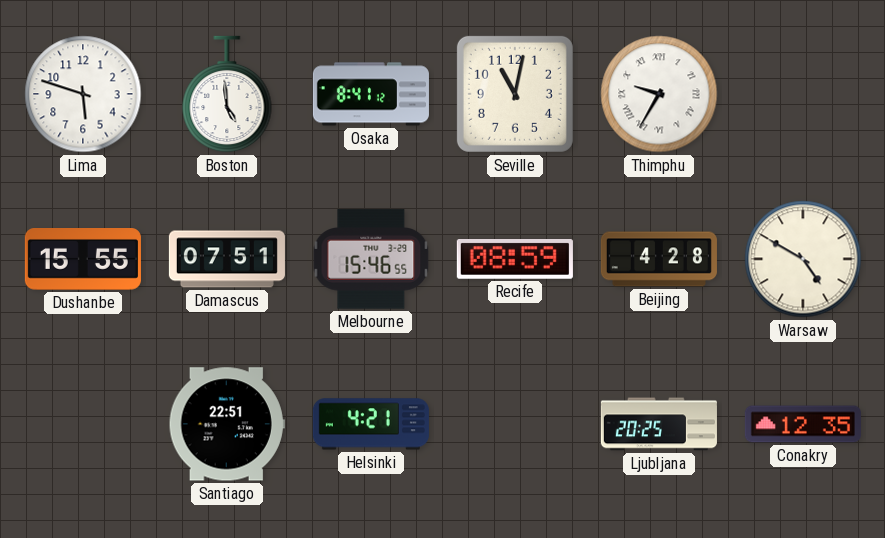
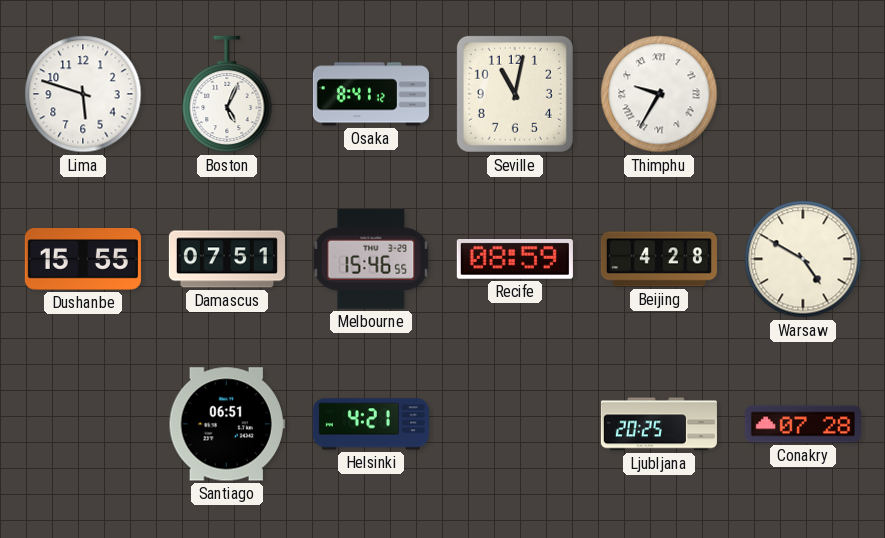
Boston: 4:59 -> 5:04 (227, 94)
Santiago: 22:51 -> 06:51 (227, 424)
Conakry: 12:35 -> 07:28 (803, 424)
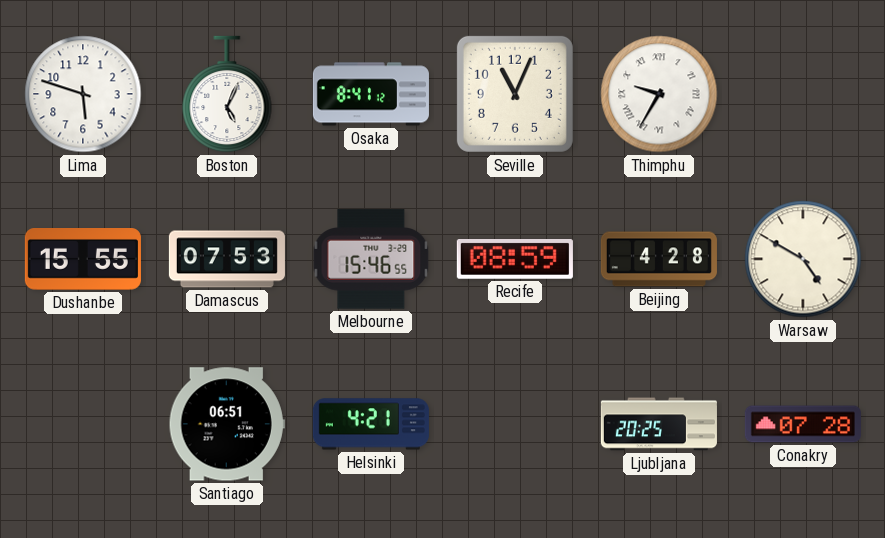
Seville: 11:02 -> 11:04 (515, 94)
Damascus: 07:51 -> 07:53 (227, 259)
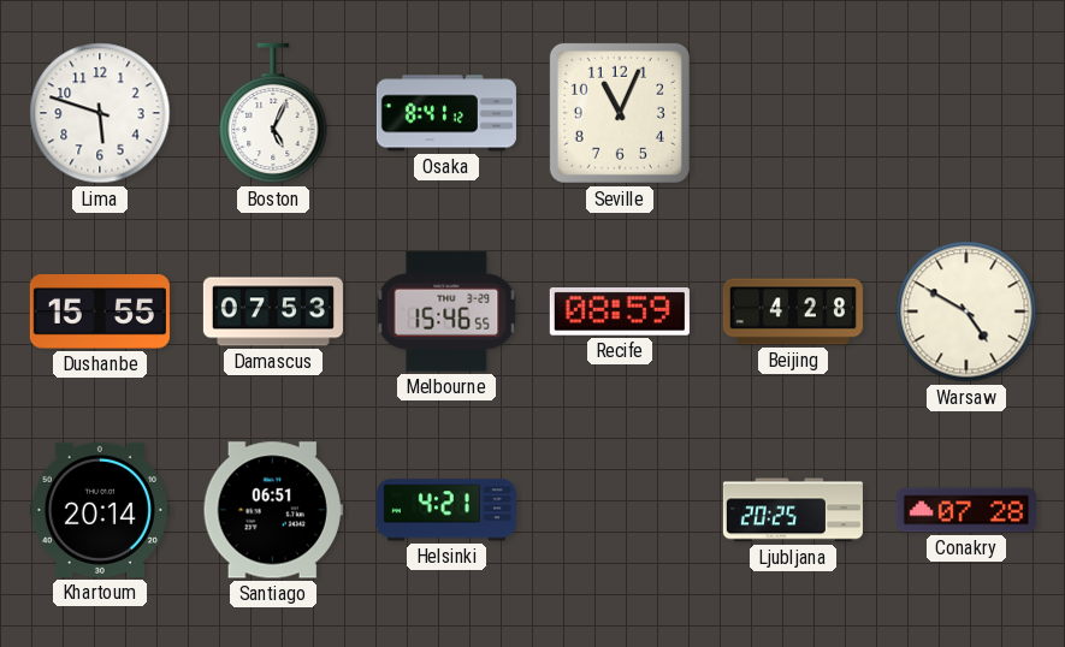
Thimphu: 9:35 -> none (659, 94)
Khartoum: none -> 20:14 (100, 510)
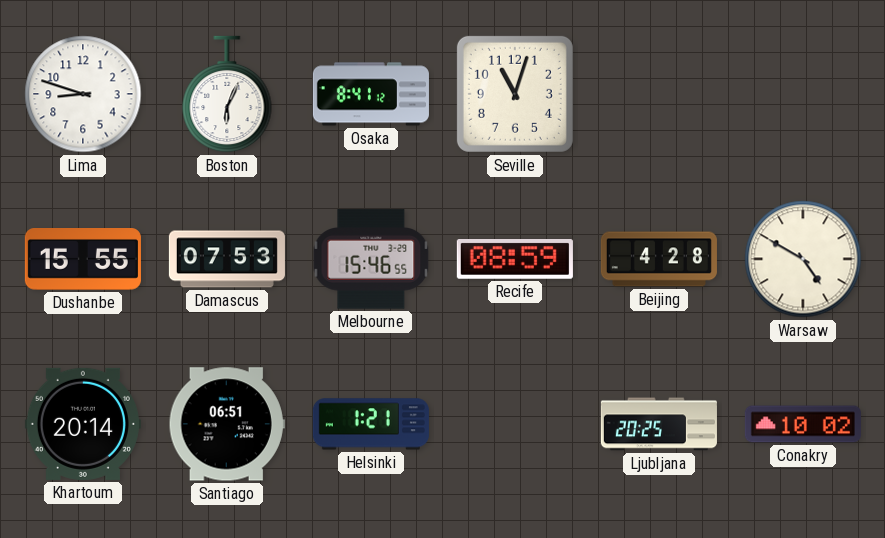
Lima: 5:48 -> 8:48 (83, 94)
Boston: 5:04 -> 6:04 (227, 94)
Seville: 11:04 -> 11:03 (515, 94)
Helsinki: 4:21 -> 1:21 (371, 424)
Conakry: 07:28 -> 10:02 (803, 424)
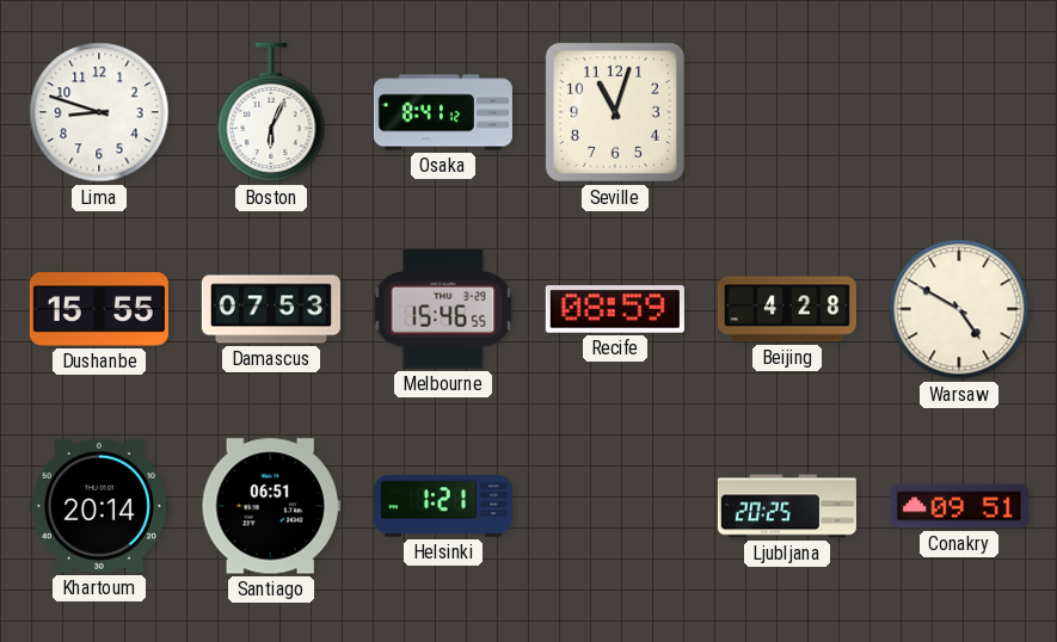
Conakry: 10:02 -> 09:51 (959, 506)
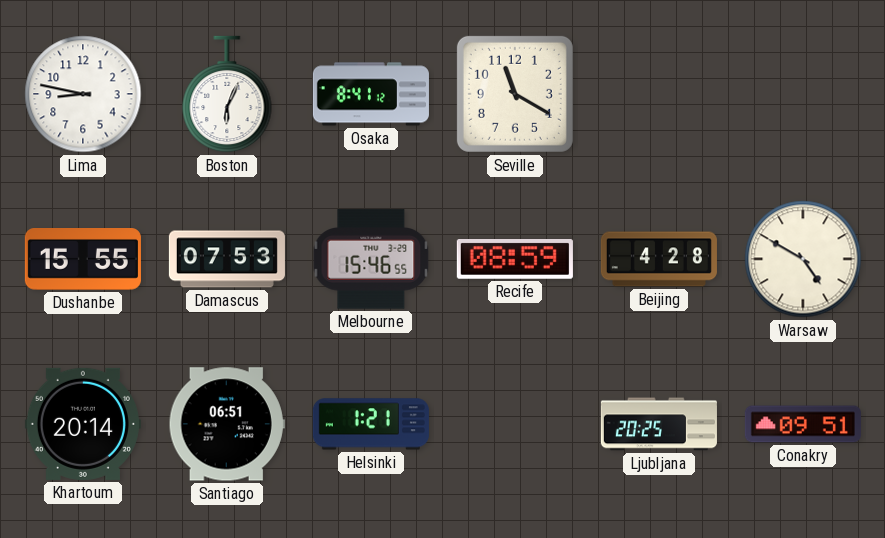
Lima: 8:48 -> 8:47 (83, 94)
Seville: 11:03 -> 11:20 (515, 94)
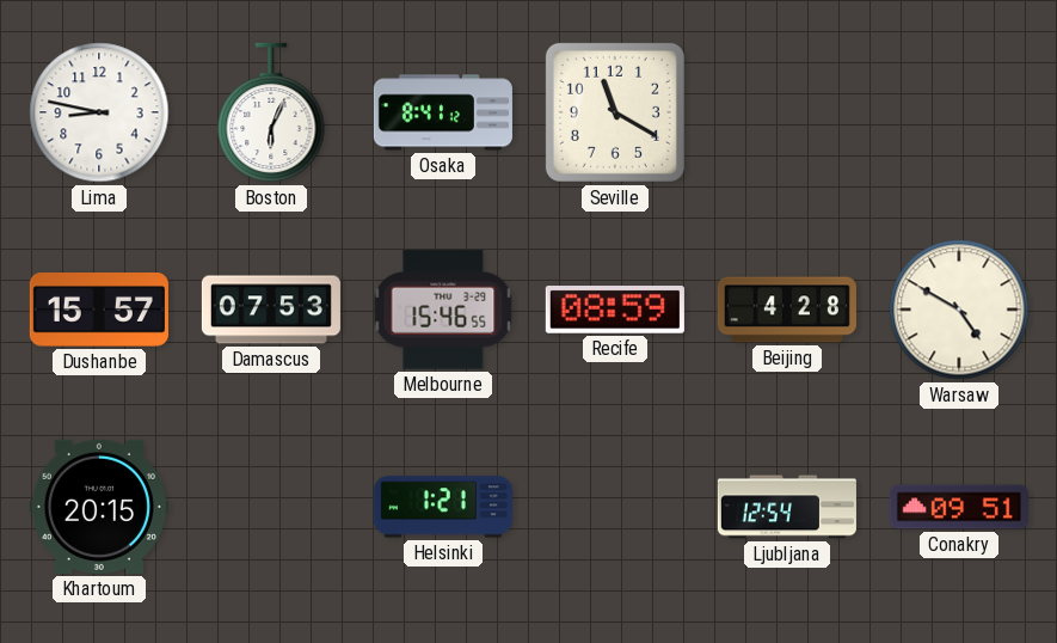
Dushanbe: 15:55 -> 15:57 (99, 310)
Khartoum: 20:14 -> 20:15 (99, 507)
Santiago: 06:51 -> none (227, 424)
Ljubljana: 20:25 -> 12:54 (787, 507)
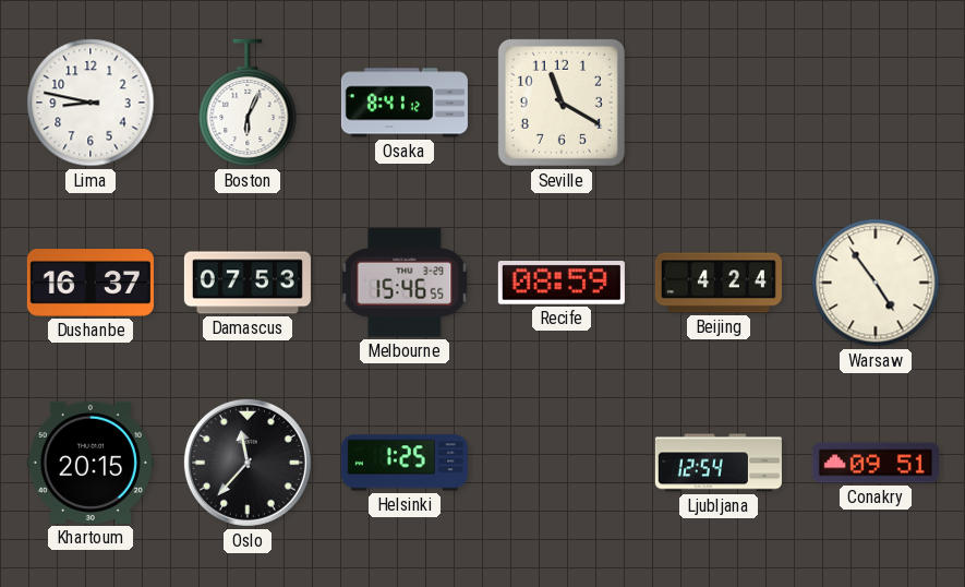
Dushanbe: 15:57 -> 16:37 (91, 283)
Beijing: 4:28 -> 4:24 (719, 283)
Warsaw: 4:50 -> 4:54 (876, 283)
Oslo: none -> 11:37 (248, 463)
Helsinki: 1:21 -> 1:25 (405, 463)
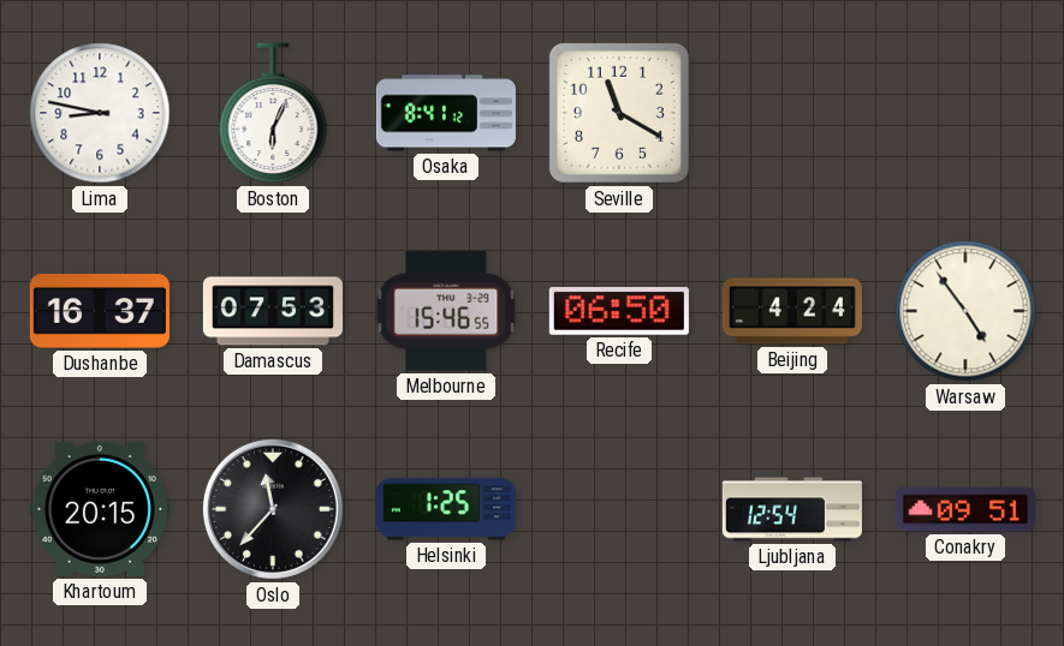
Recife: 08:59 -> 06:50 (619, 312)
